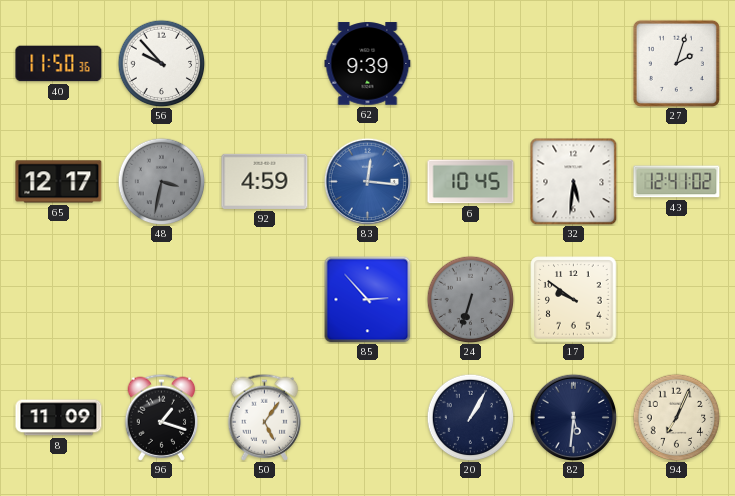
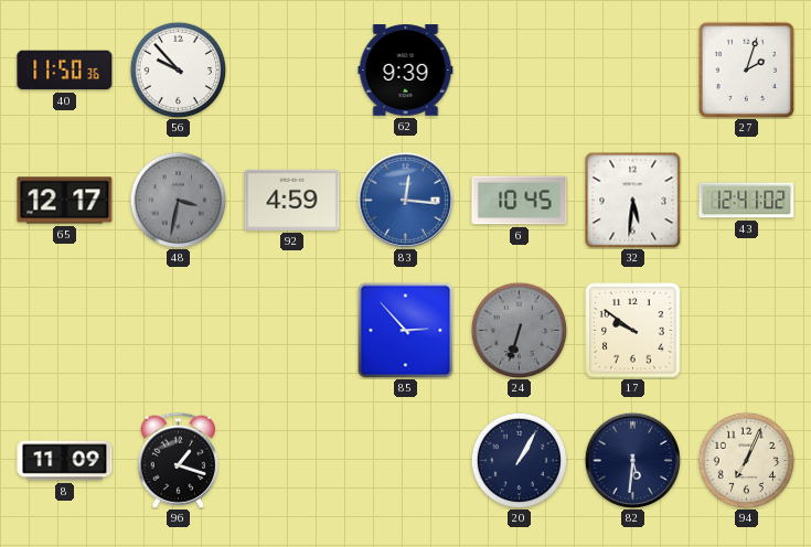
50: 5:06 -> none (265, 417)
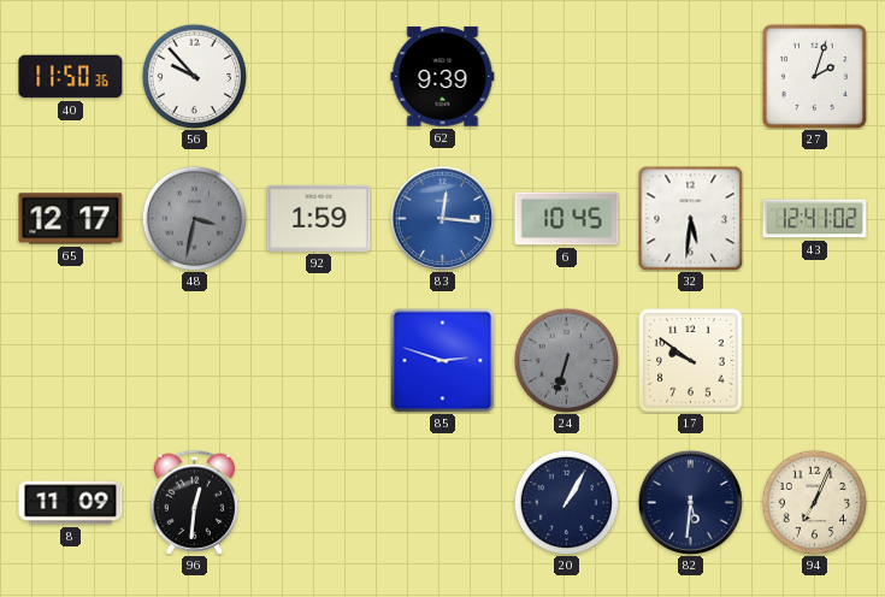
92: 4:59 -> 1:59 (319, 218)
85: 2:53 -> 2:48 (442, 360)
96: 1:18 -> 12:31 (195, 502)
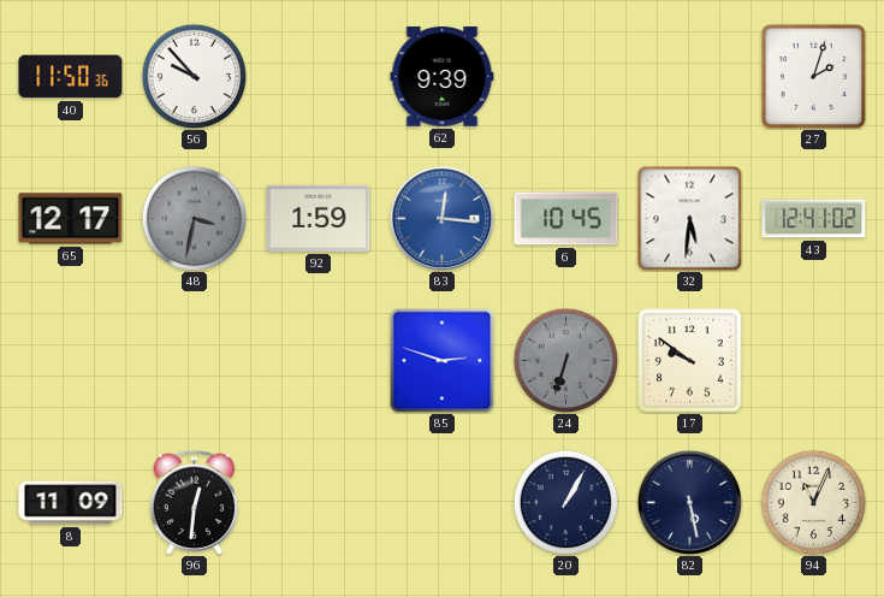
82: 5:31 -> 5:28 (689, 502)
94: 7:04 -> 11:04 (813, 502)
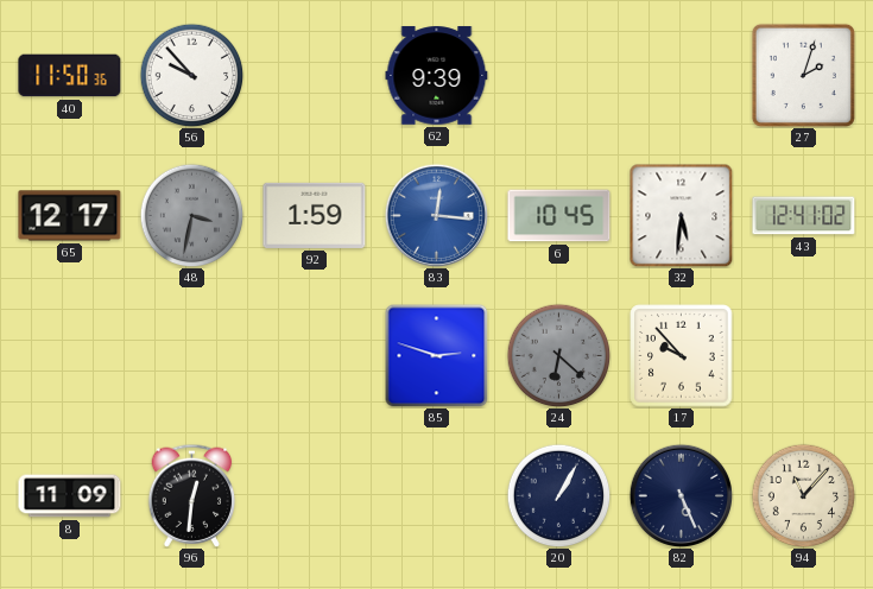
24: 6:33 -> 6:22 (558, 355)
17: 9:51 -> 9:53 (682, 356)
82: 5:28 -> 5:26 (681, 495)
94: 11:04 -> 11:07 (803, 495)
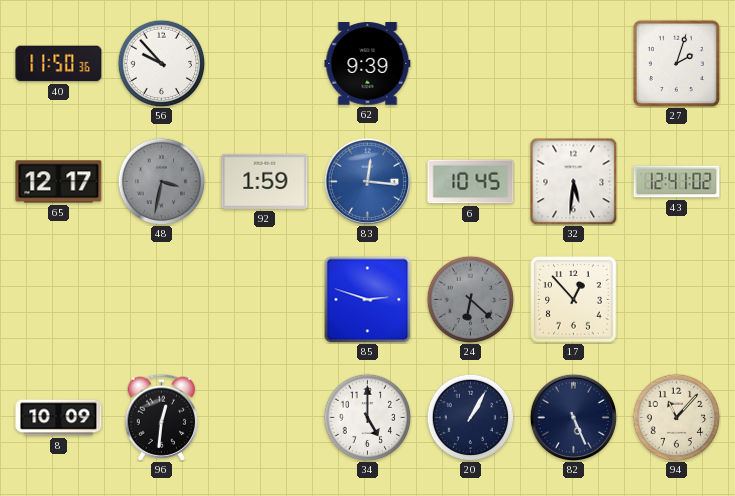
17: 9:53 -> 12:53 (574, 300)
8: 11:09 -> 10:09 (59, 418)
34: none -> 5:00 (367, 417)
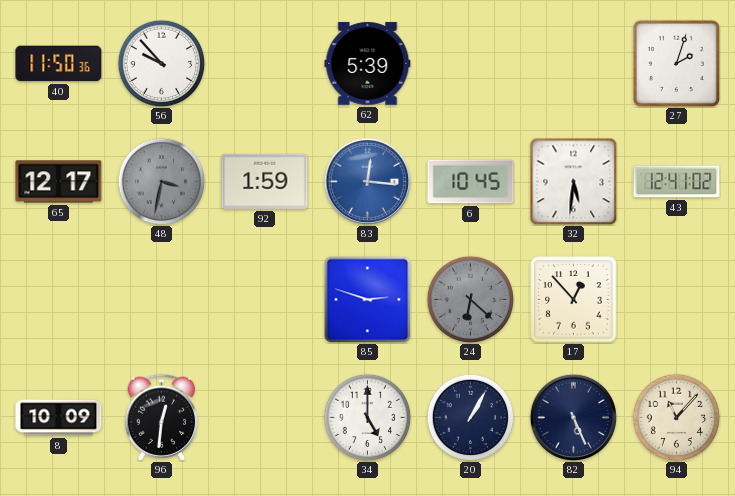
62: 9:39 -> 5:39 (368, 64)
